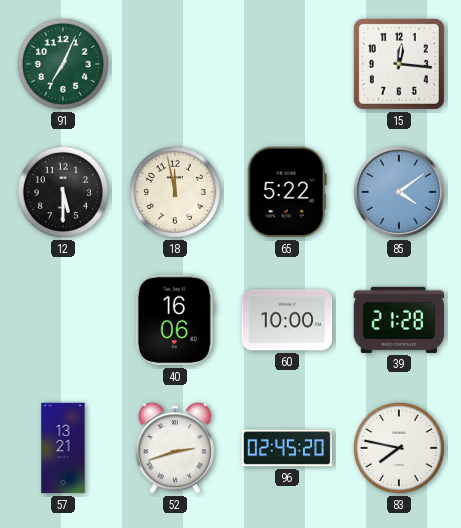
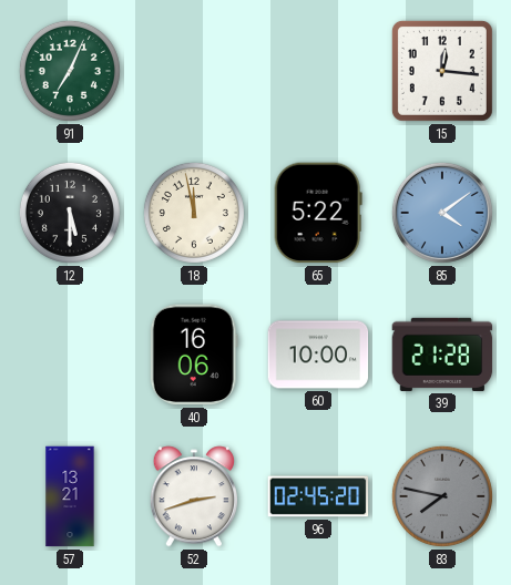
83 dial: white -> grey (442, 496)
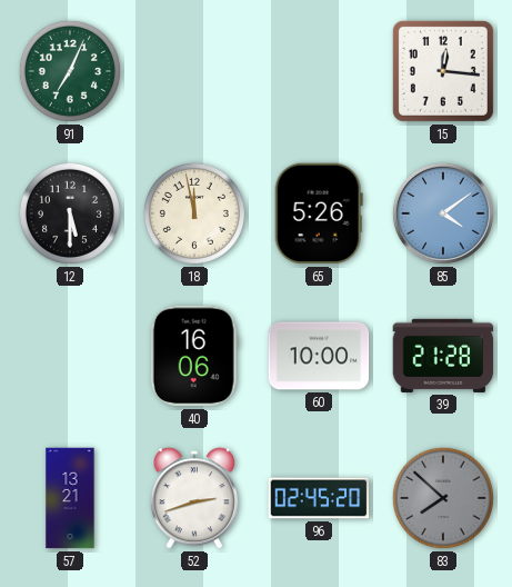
65: 5:22 -> 5:26 (319, 213)
83: 7:47 -> 7:52 (443, 498)
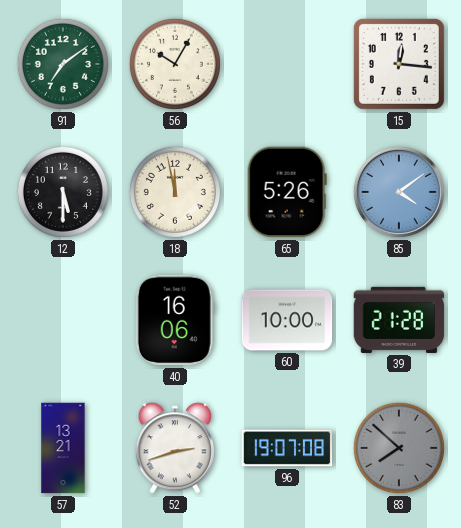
91: 7:04 -> 7:09 (63, 64)
56: none -> 10:05 (175, 64)
96: 02:45 -> 19:07 (287, 448)
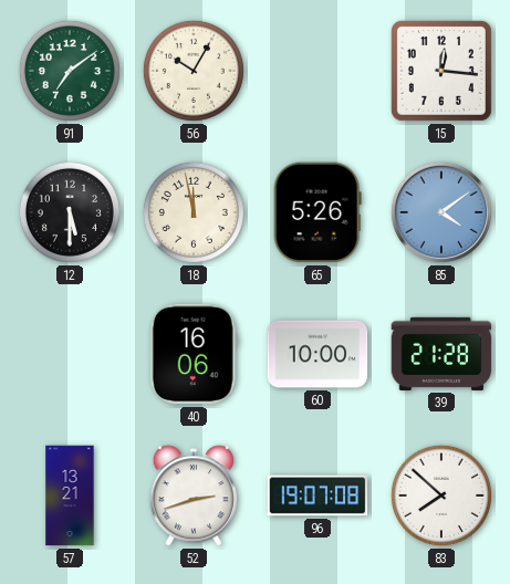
83 dial: grey -> white (441, 496)
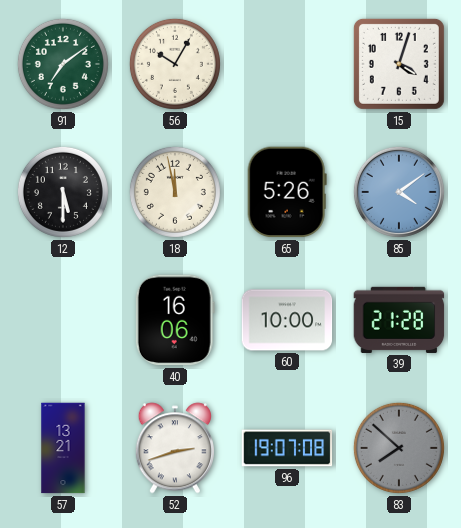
15: 12:16 -> 4:03 (399, 64)
83 dial: white -> grey (399, 448)
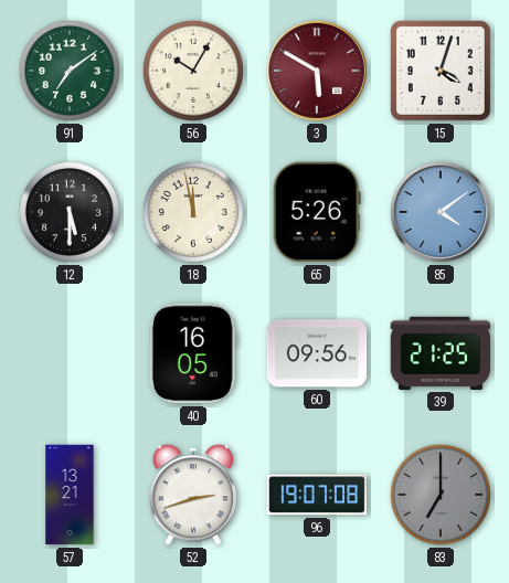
3: none -> 5:50 (317, 71)
40: 16:06 -> 16:05 (193, 353)
60: 10:00 -> 09:56 (317, 353)
39: 21:28 -> 21:25 (441, 353)
83: 7:52 -> 7:00 (441, 495)
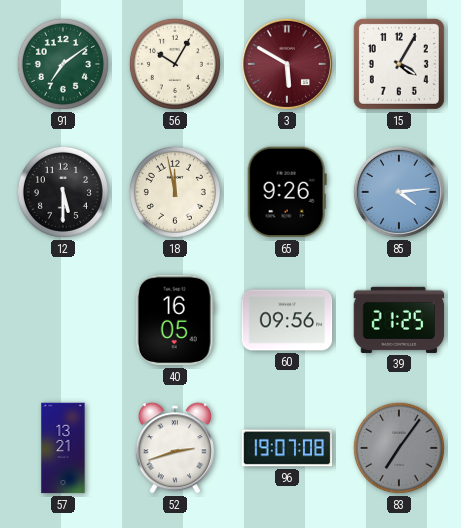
15: 4:03 -> 4:05 (399, 64)
65: 5:26 -> 9:26 (287, 192)
85: 4:09 -> 4:14 (399, 192)
83: 7:00 -> 7:06 (399, 448)
